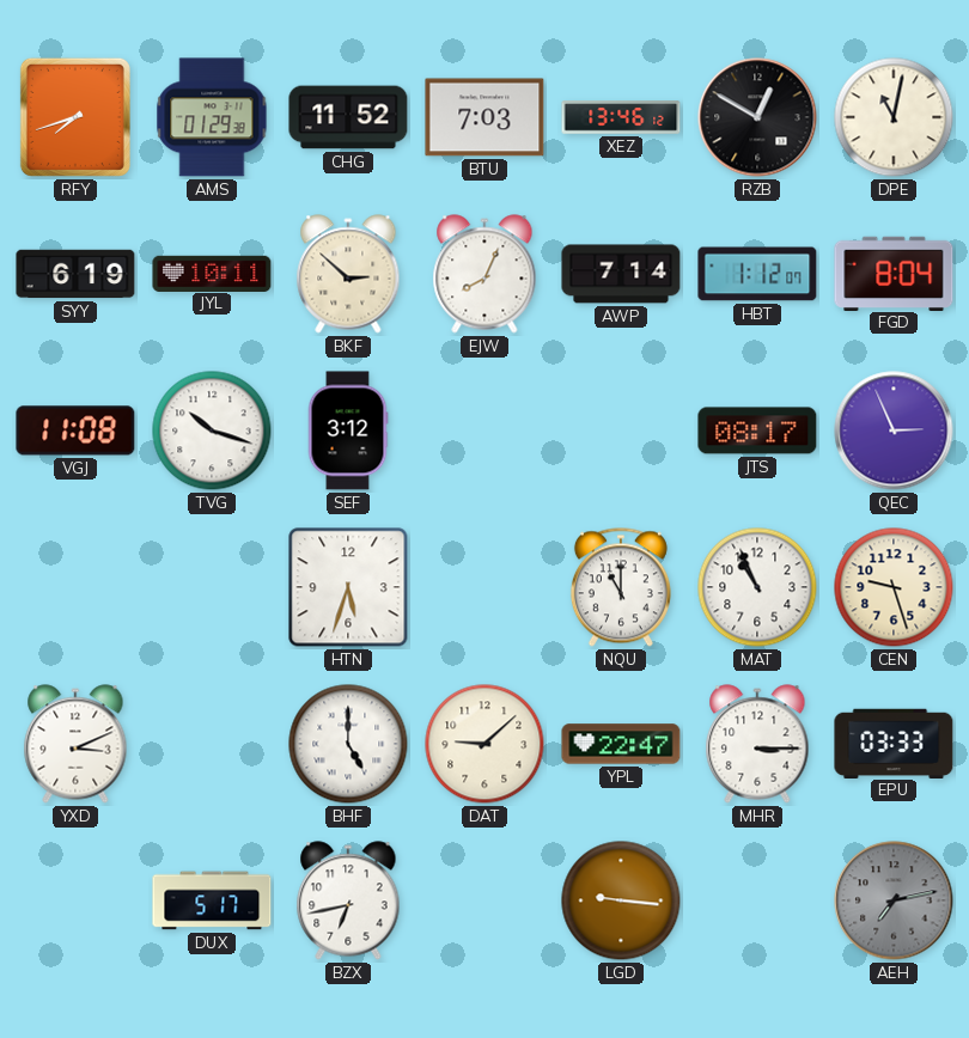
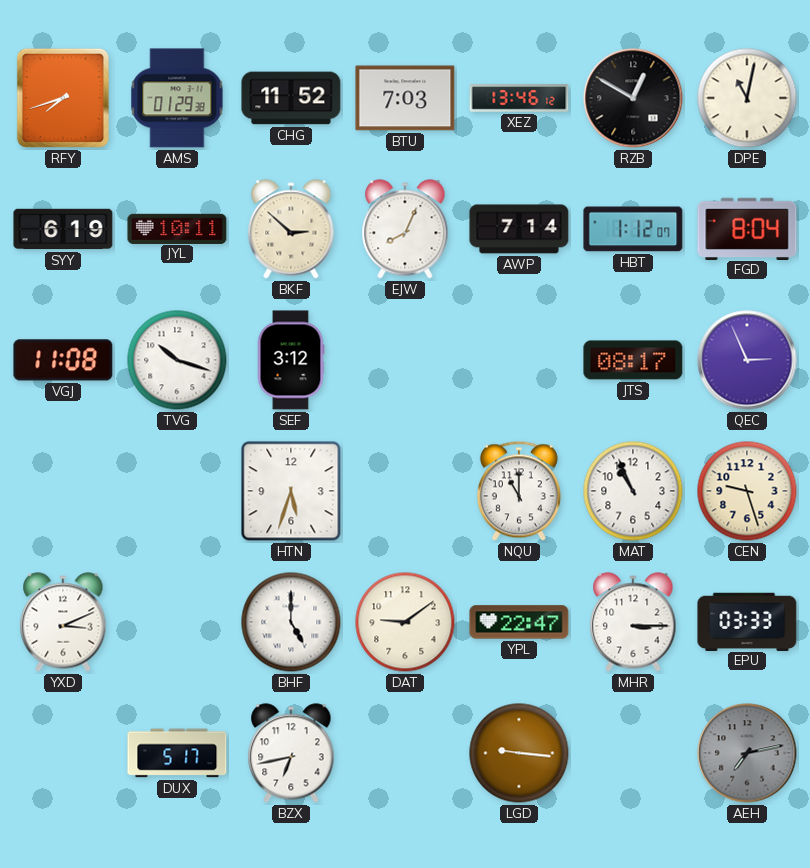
DAT: 9:08 -> 9:09 (405, 622)
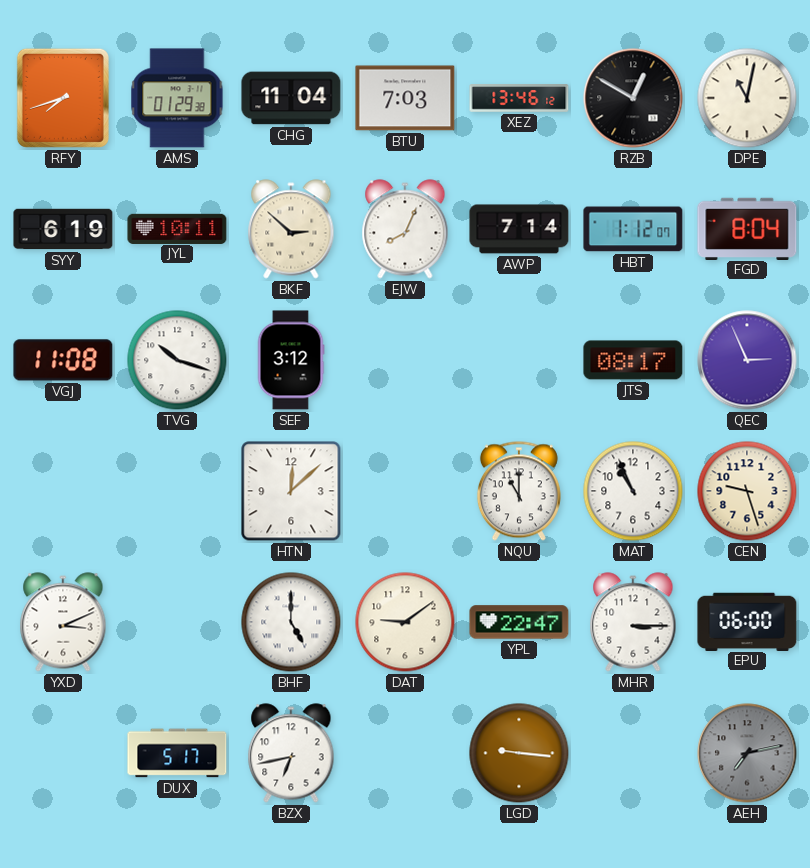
CHG: 11:52 -> 11:04 (291, 98)
HTN: 5:33 -> 12:08 (291, 491)
EPU: 03:33 -> 06:00 (747, 621)
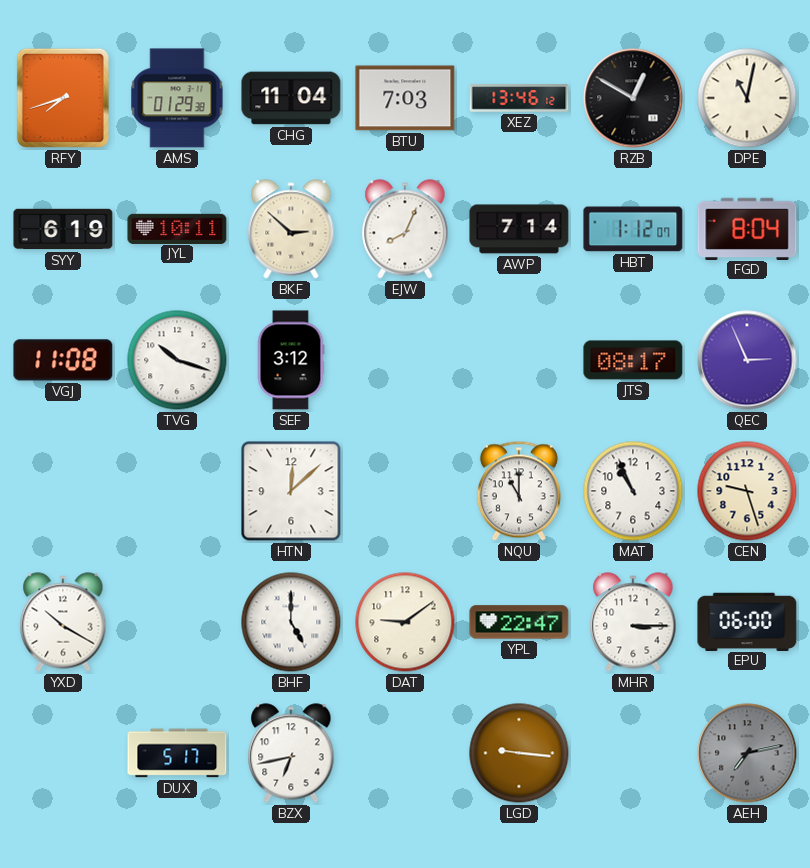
YXD: 3:11 -> 10:20 (63, 622)
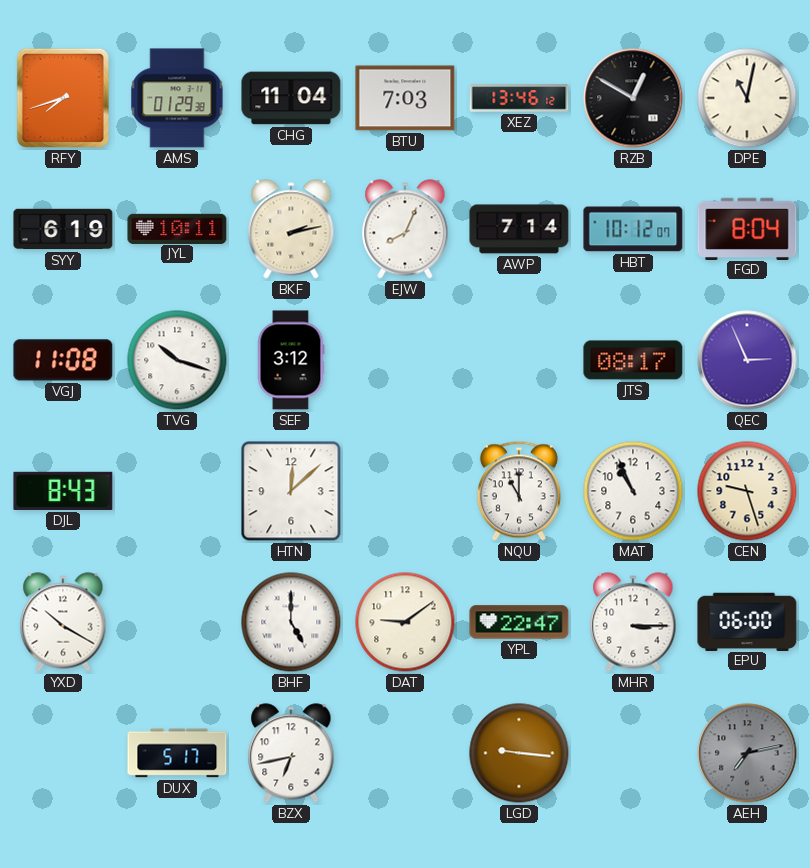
BKF: 2:52 -> 2:13 (291, 229)
HBT: 1:12 -> 10:12 (633, 229)
DJL: none -> 8:43 (63, 491)
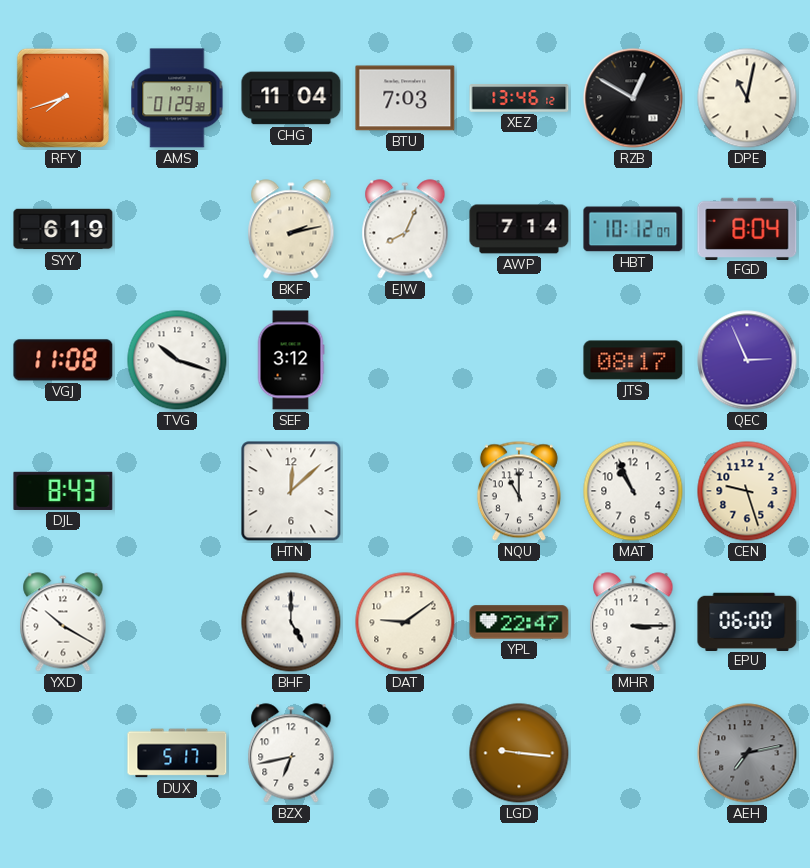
JYL: 10:11 -> none (177, 228)
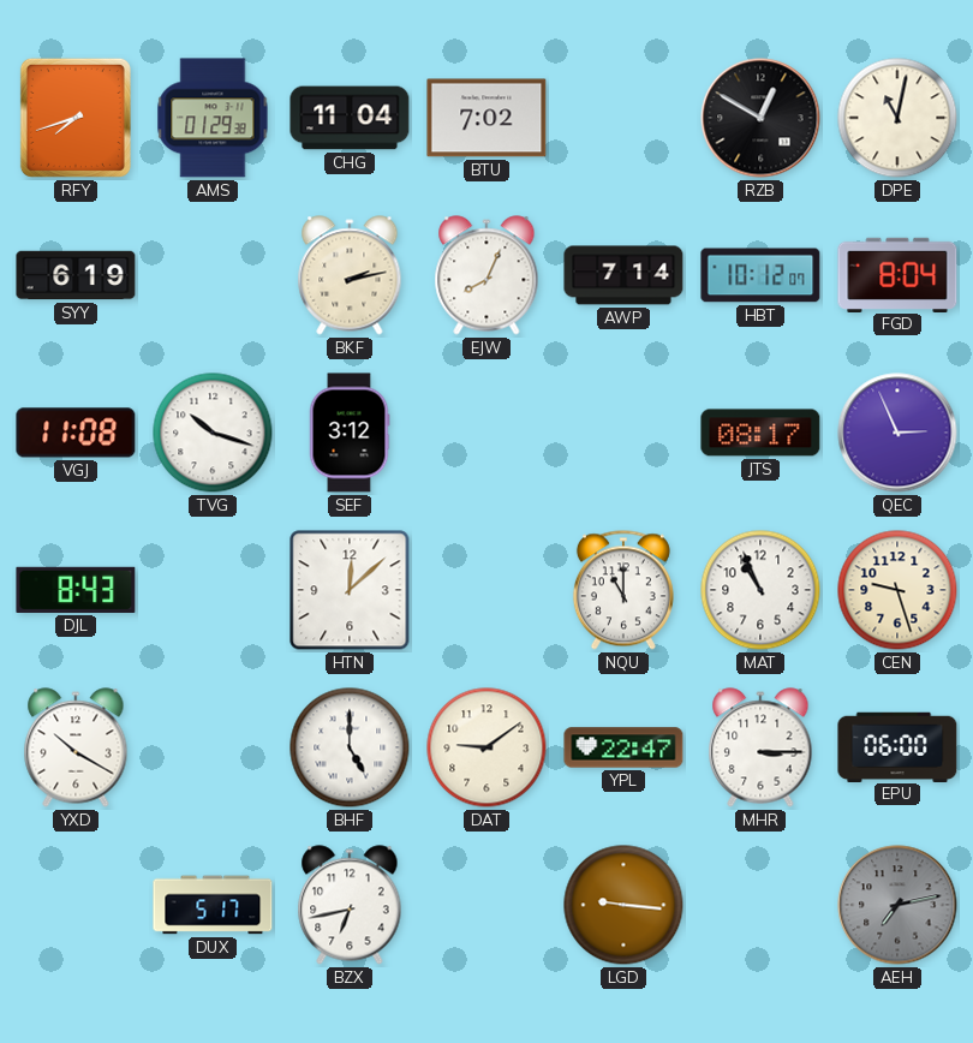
BTU: 7:03 -> 7:02 (486, 118)
XEZ: 13:46 -> none (519, 98)
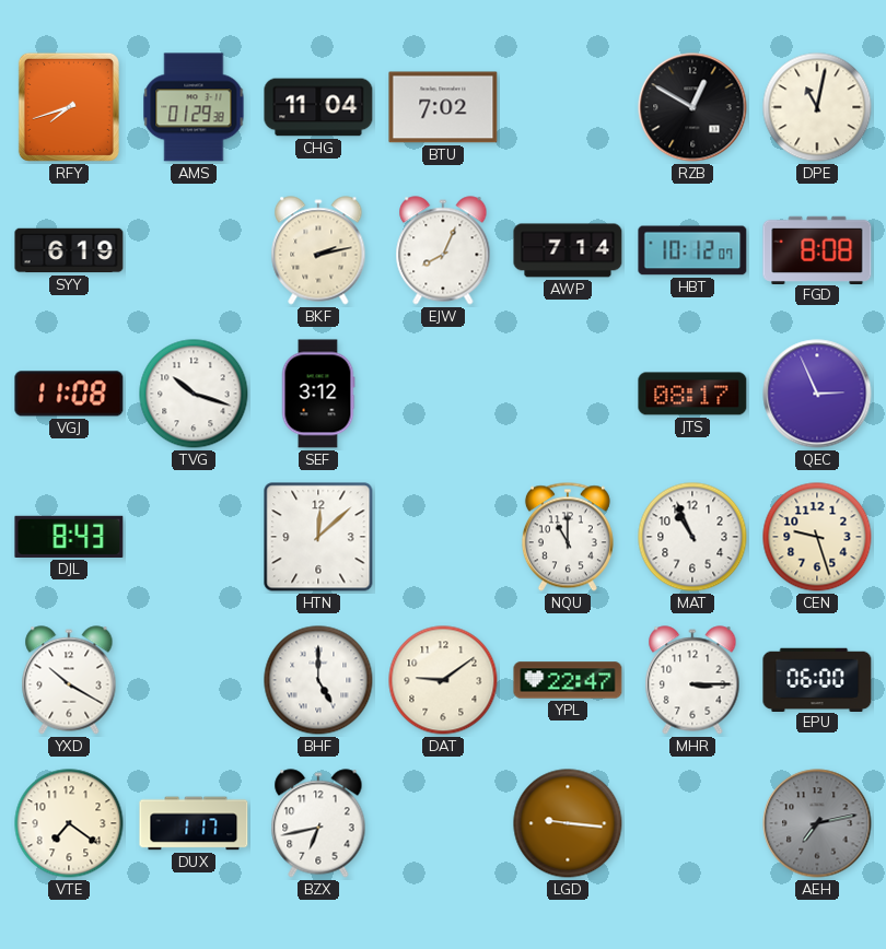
FGD: 8:04 -> 8:08 (817, 249)
VTE: none -> 7:21 (69, 823)
DUX: 5:17 -> 1:17 (194, 823)
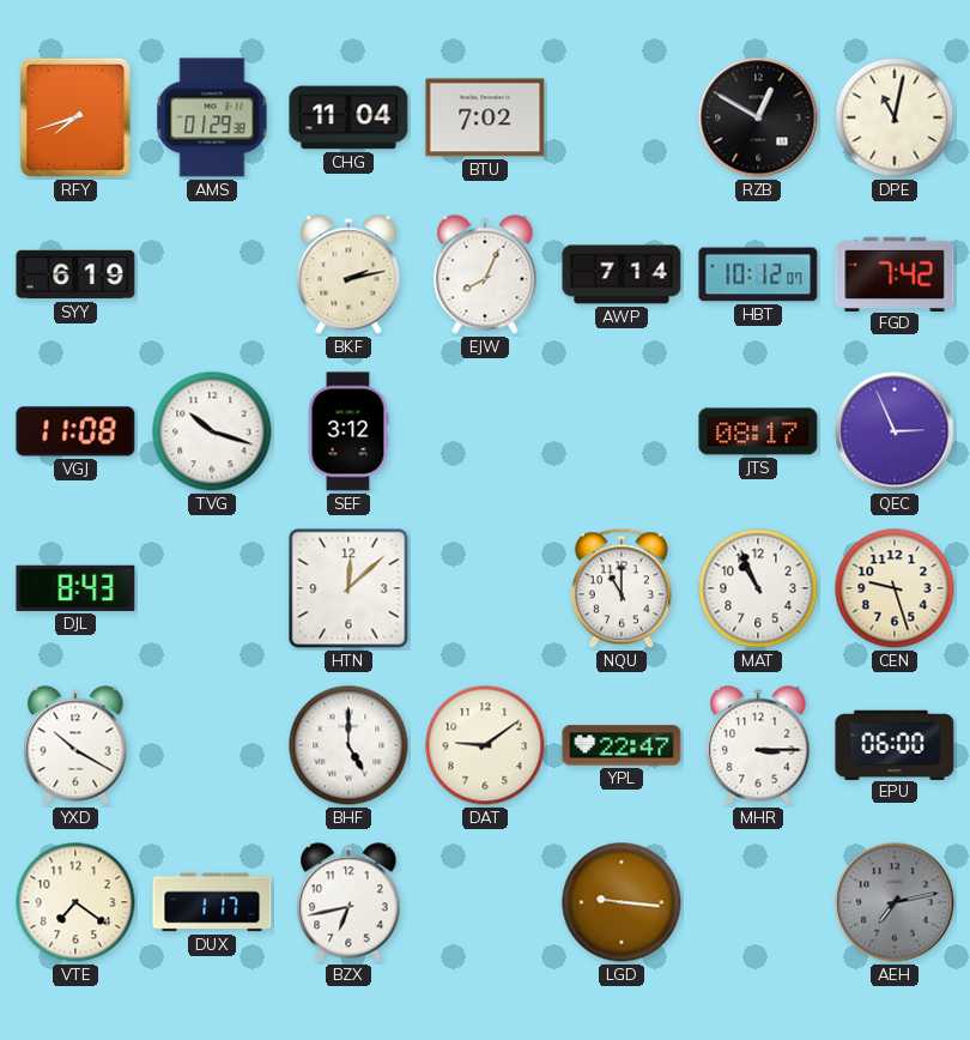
FGD: 8:08 -> 7:42 (895, 273)
